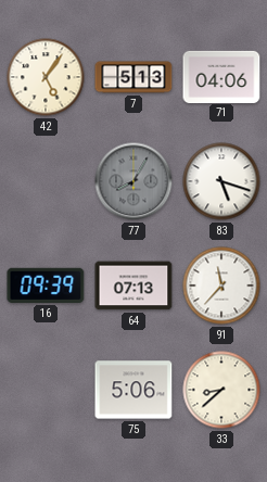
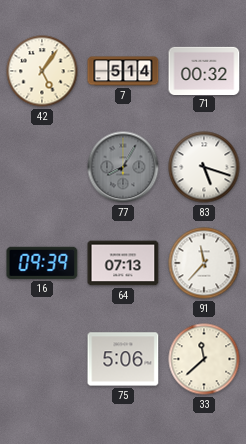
7: 5:13 -> 5:14 (123, 71)
71: 04:06 -> 00:32 (204, 70)
33: 8:38 -> 11:38 (204, 359)
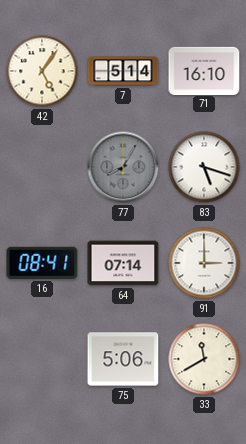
71: 00:32 -> 16:10 (204, 70)
16: 09:39 -> 08:41 (42, 263)
64: 07:13 -> 07:14 (123, 263)
91: 11:37 -> 3:00 (204, 263)
33: 11:38 -> 11:40 (204, 359)
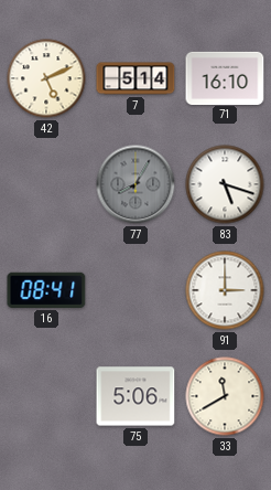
42: 5:06 -> 5:11 (46, 78)
64: 07:14 -> none (123, 263)
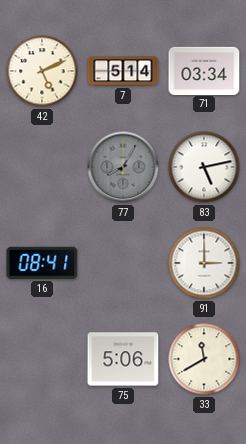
71: 16:10 -> 03:34 (204, 70)
83: 5:18 -> 5:13 (204, 167)
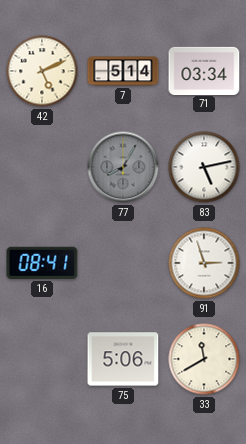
91: 3:00 -> 2:57 (204, 263)
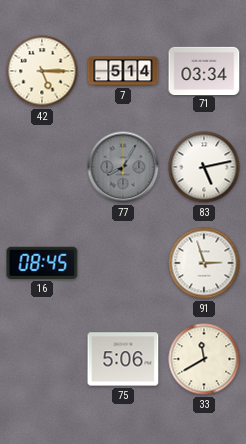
42: 5:11 -> 5:15 (42, 71)
16: 08:41 -> 08:45 (42, 263)
